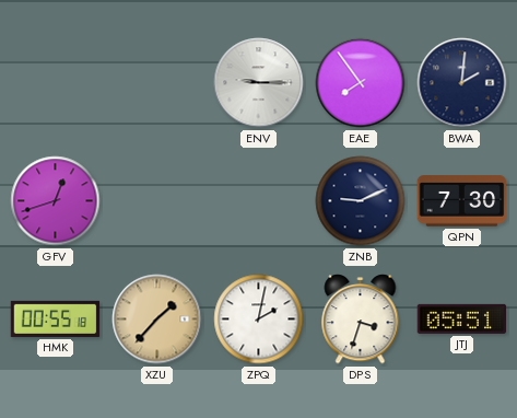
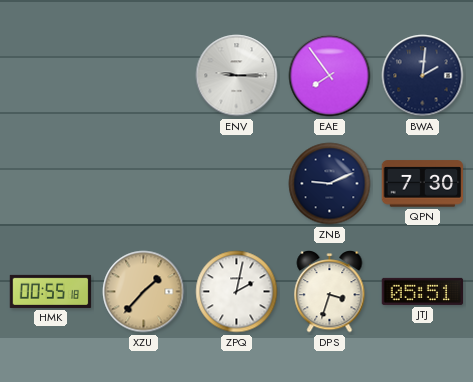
GFV: 12:42 -> none (56, 201)
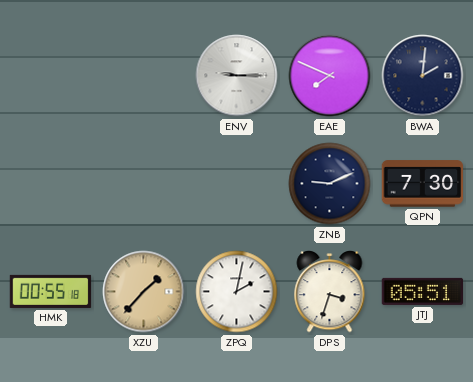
EAE: 7:54 -> 7:49 (330, 76)
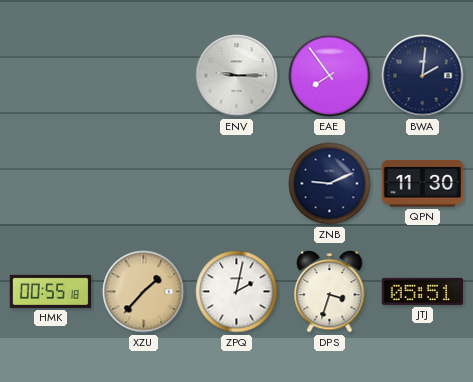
EAE: 7:49 -> 7:54 (330, 76)
QPN: 7:30 -> 11:30 (423, 184)
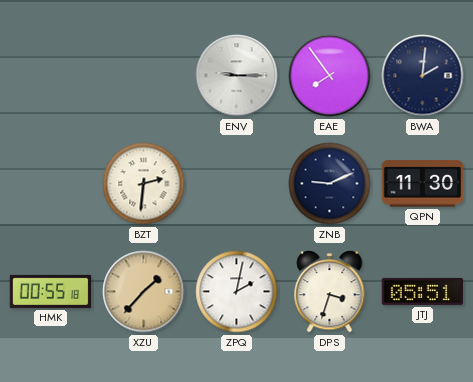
BZT: none -> 2:31 (144, 184)
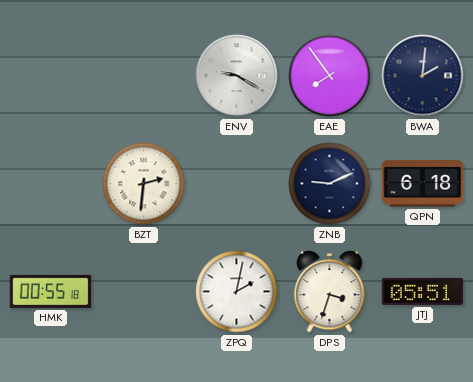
ENV: 9:15 -> 9:20 (237, 76)
QPN: 11:30 -> 6:18 (423, 184)
XZU: 1:37 -> none (144, 292)
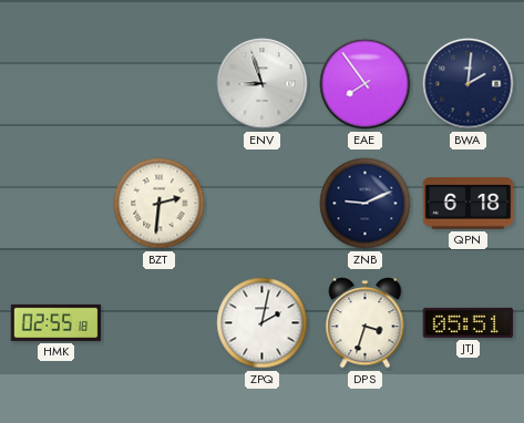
ENV: 9:20 -> 8:57 (263, 84)
HMK: 00:55 -> 02:55 (56, 322)
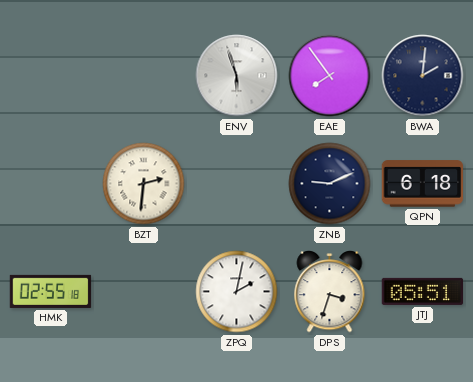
ENV: 8:57 -> 5:57 (237, 76)
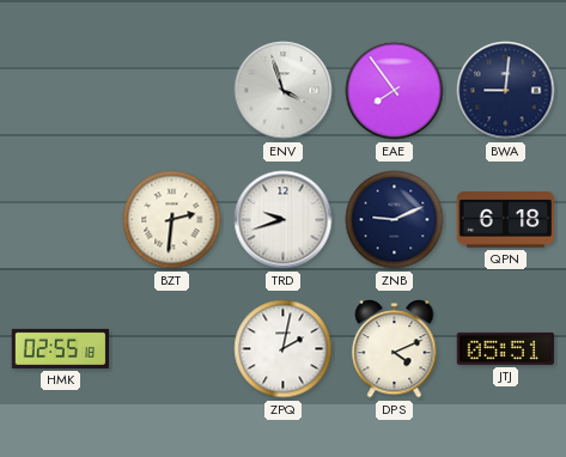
ENV: 5:57 -> 3:57 (284, 91)
BWA: 2:01 -> 9:01 (506, 91)
TRD: none -> 9:42 (284, 220)
DPS: 3:33 -> 4:11 (395, 349)
